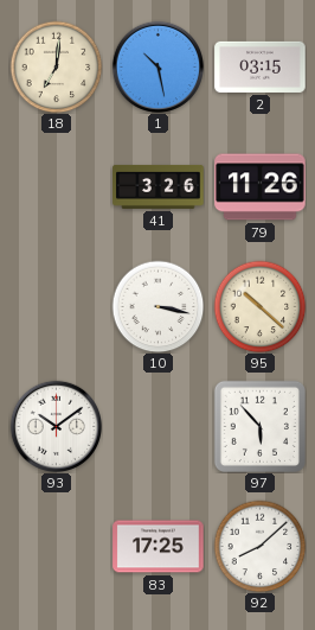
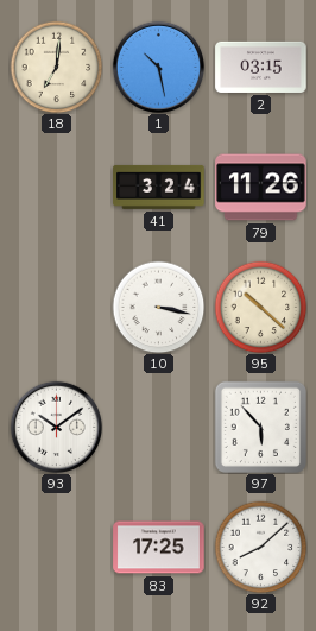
41: 3:26 -> 3:24 (159, 187)
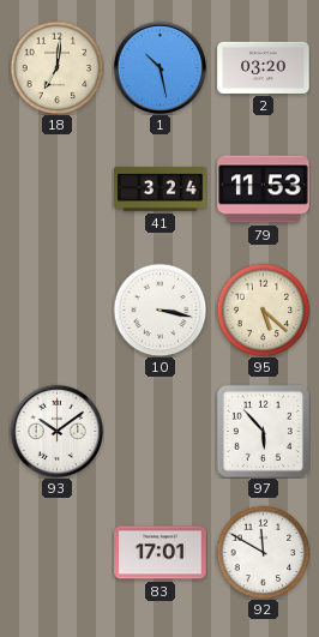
2: 03:15 -> 03:20 (264, 67)
79: 11:26 -> 11:53 (264, 190)
95: 10:22 -> 5:22 (263, 310)
83: 17:25 -> 17:01 (161, 553)
92: 8:08 -> 11:50 (263, 552)
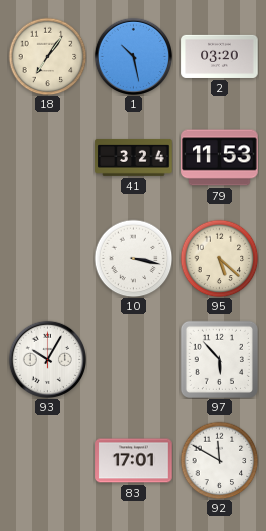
18: 7:01 -> 7:06 (47, 56)
93: 10:09 -> 10:05 (47, 359)
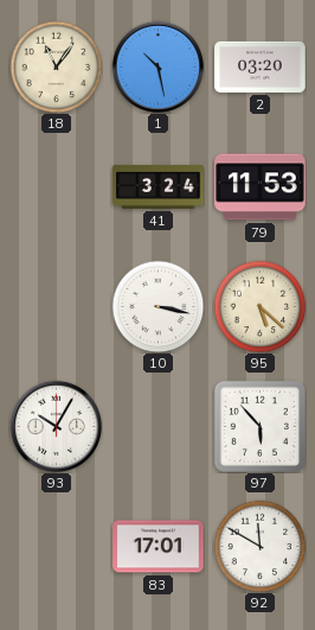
18: 7:06 -> 11:06 (56, 66)
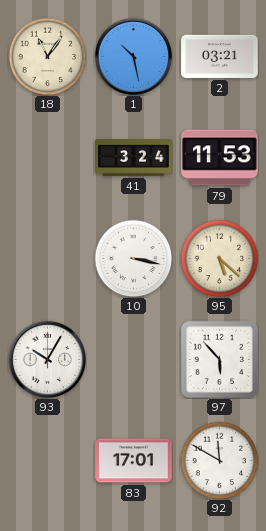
2: 03:20 -> 03:21 (220, 56)
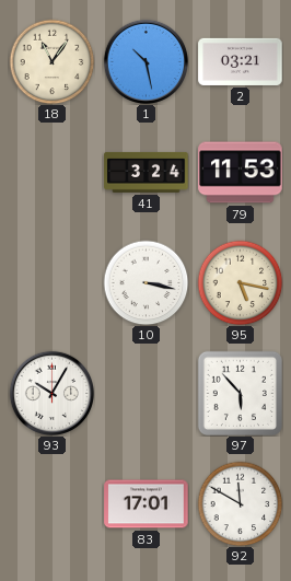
95: 5:22 -> 5:17 (240, 282)
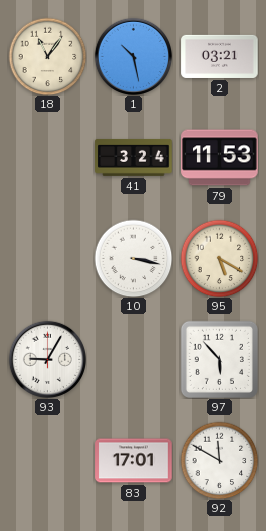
95: 5:17 -> 5:20 (219, 258)
93: 10:05 -> 9:05 (47, 359)
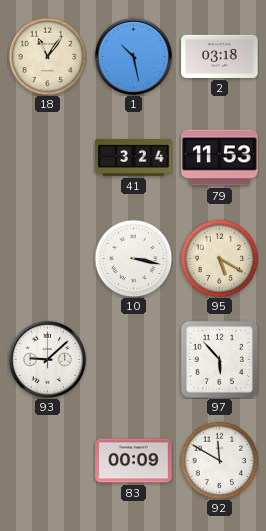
2: 03:21 -> 03:18 (220, 56)
93: 9:05 -> 9:08 (47, 359)
83: 17:01 -> 00:09 (134, 461)
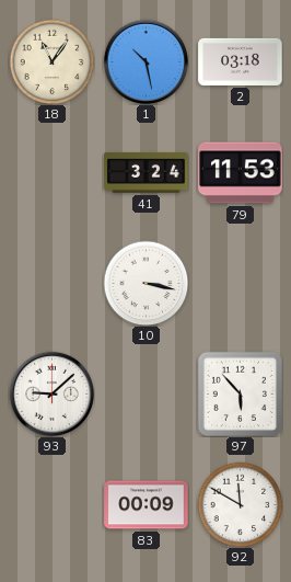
95: 5:20 -> none (219, 258)
